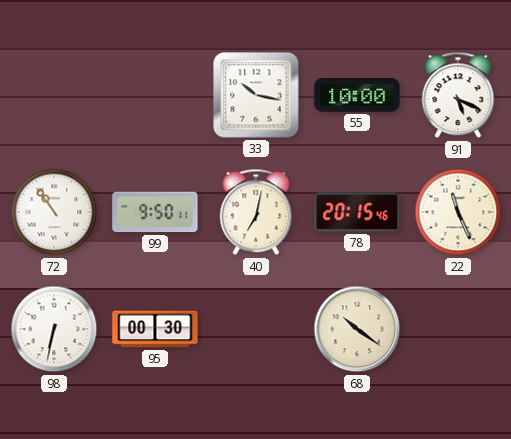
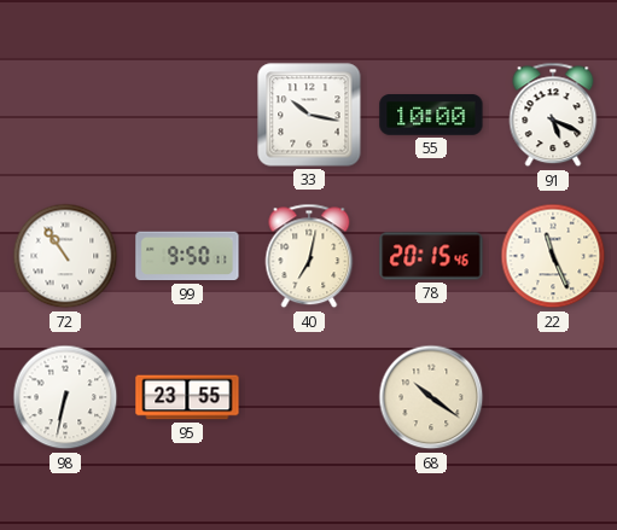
95: 00:30 -> 23:55 (187, 397)
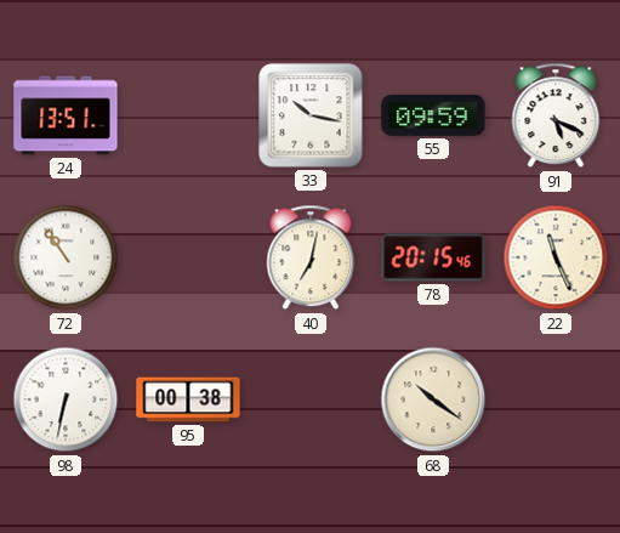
24: none -> 13:51 (66, 115)
55: 10:00 -> 09:59 (433, 117)
99: 9:50 -> none (187, 256)
95: 23:55 -> 00:38 (188, 399)
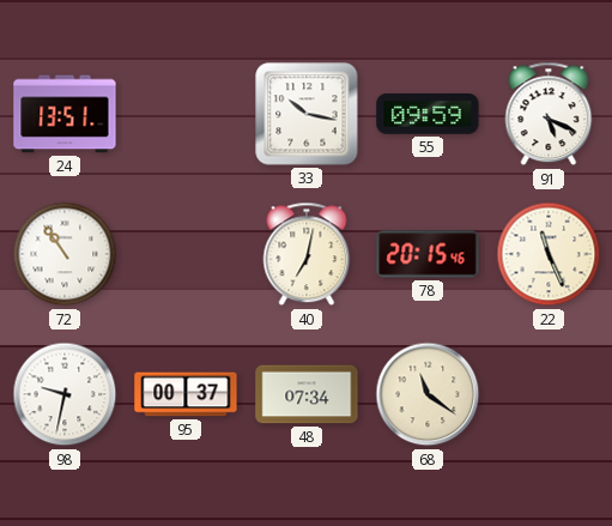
98: 6:32 -> 9:32 (65, 394)
95: 00:38 -> 00:37 (186, 394)
48: none -> 07:34 (307, 394)
68: 10:21 -> 11:21 (428, 394)
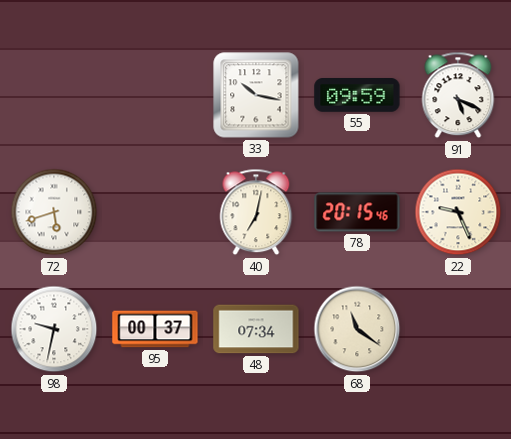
24: 13:51 -> none (65, 114)
72: 10:54 -> 5:42 (54, 212)
22: 11:26 -> 9:26 (458, 212)
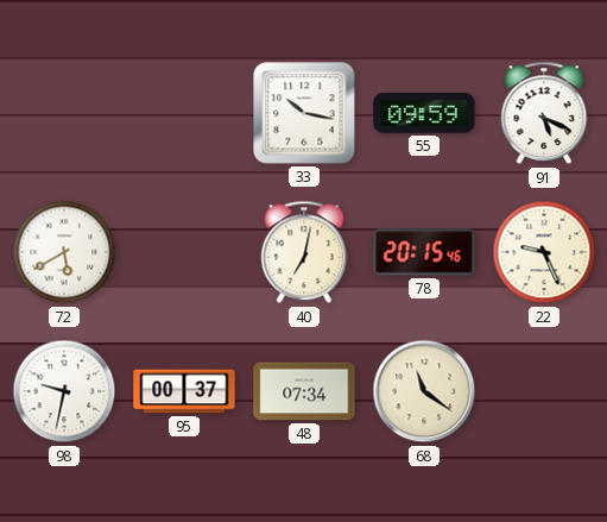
72: 5:42 -> 5:40 (64, 252)
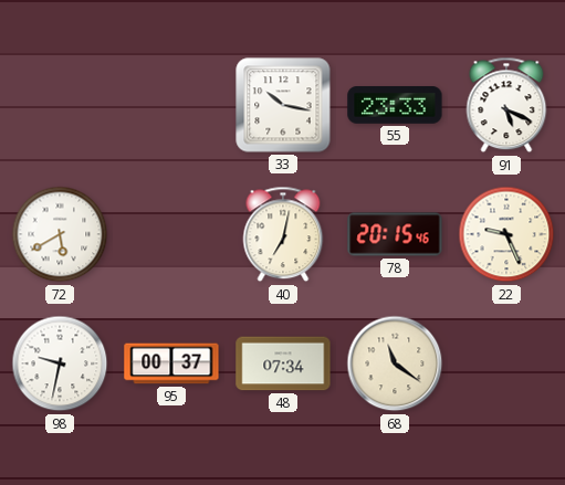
55: 09:59 -> 23:33 (395, 106)
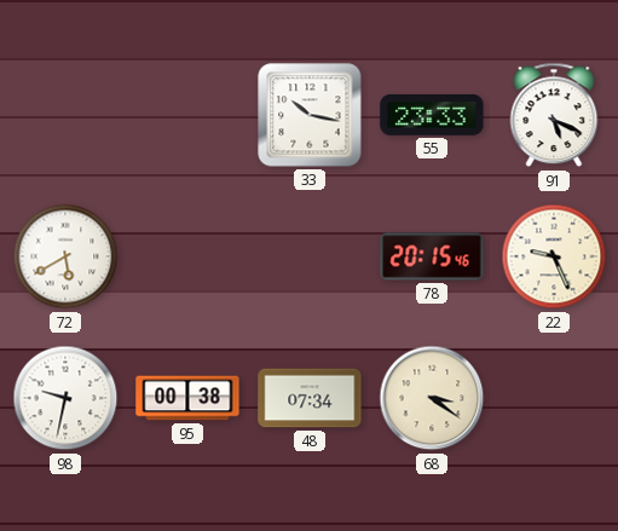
40: 7:02 -> none (283, 234)
95: 00:37 -> 00:38 (187, 398)
68: 11:21 -> 3:21 (432, 398)
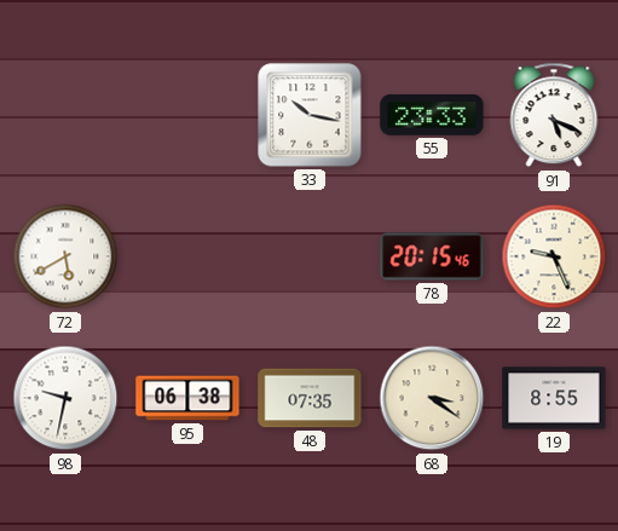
95: 00:38 -> 06:38 (187, 398)
48: 07:34 -> 07:35 (310, 398)
19: none -> 8:55 (554, 398)
